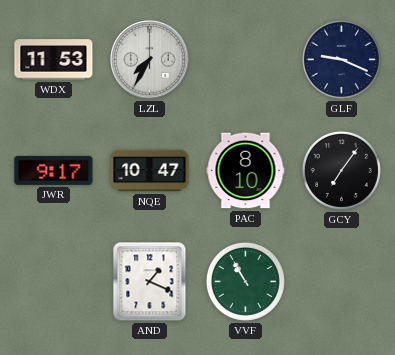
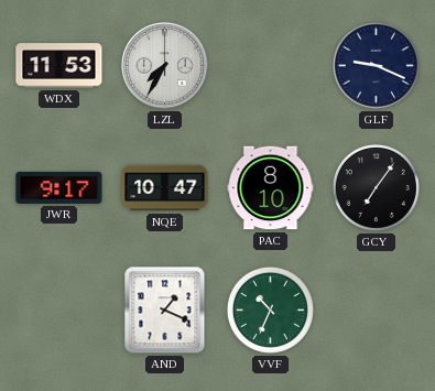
VVF: 10:55 -> 10:34 (270, 309)
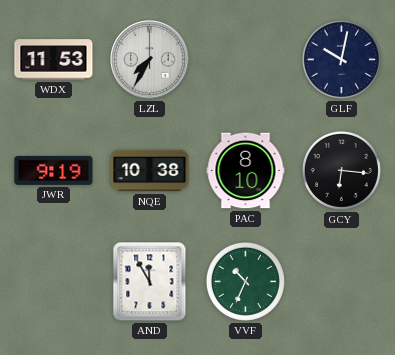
GLF: 9:19 -> 10:02 (341, 59)
JWR: 9:17 -> 9:19 (54, 170)
NQE: 10:47 -> 10:38 (150, 171)
GCY: 7:06 -> 6:16 (341, 170)
AND: 1:19 -> 11:55 (150, 282)
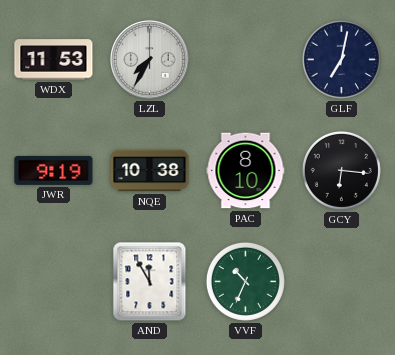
GLF: 10:02 -> 7:02 (341, 59)
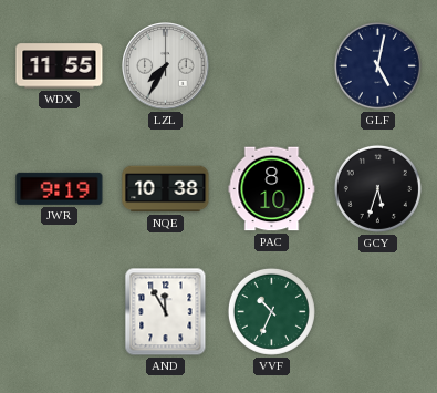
WDX: 11:53 -> 11:55 (60, 66)
GLF: 7:02 -> 5:02 (377, 65)
GCY: 6:16 -> 5:33 (377, 188)
